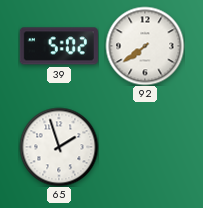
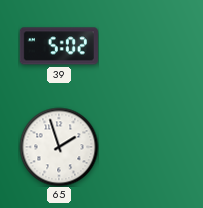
92: 7:39 -> none (145, 46)
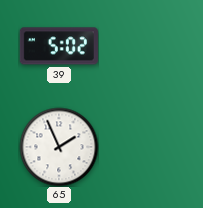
65: 1:57 -> 1:56 (59, 147)
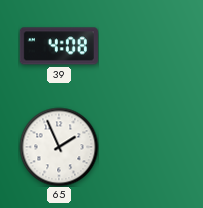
39: 5:02 -> 4:08 (59, 46)
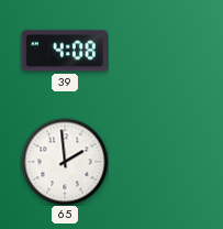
65: 1:56 -> 1:59 (65, 162)
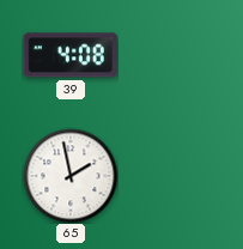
65: 1:59 -> 1:58 (71, 176)
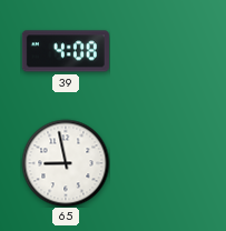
65: 1:58 -> 8:58 (66, 163)
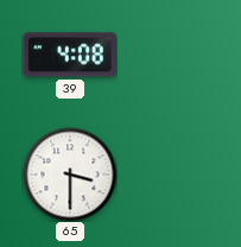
65: 8:58 -> 3:30 (70, 175)
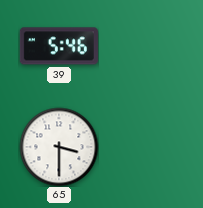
39: 4:08 -> 5:46 (59, 46)
